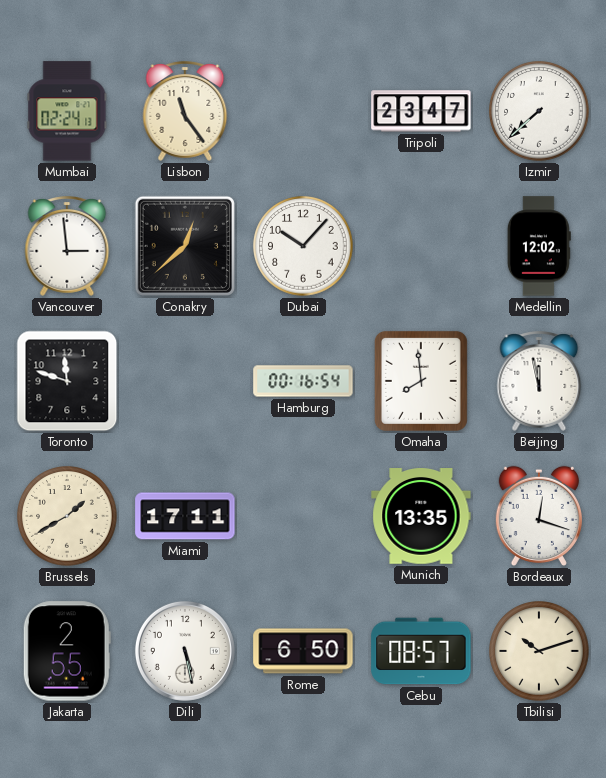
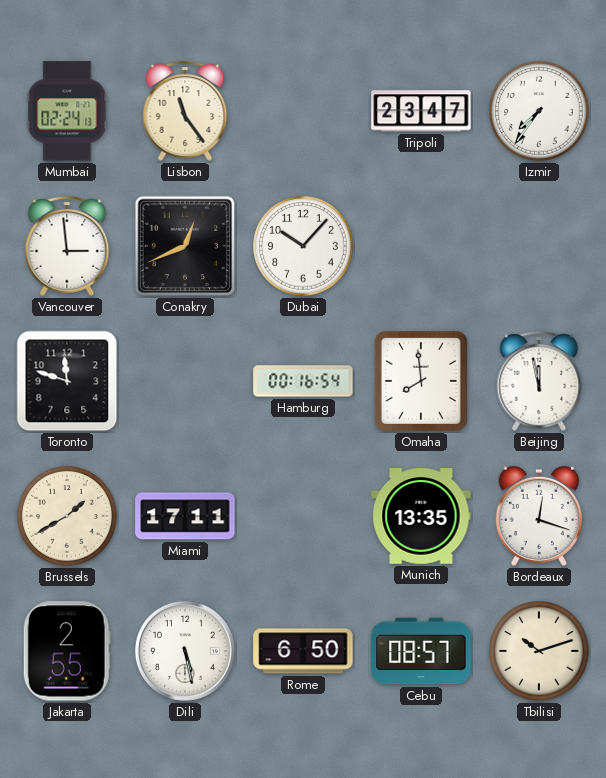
Izmir: 7:38 -> 7:36 (539, 111)
Conakry: 12:38 -> 12:41 (185, 246)
Medellin: 12:02 -> none (539, 246)
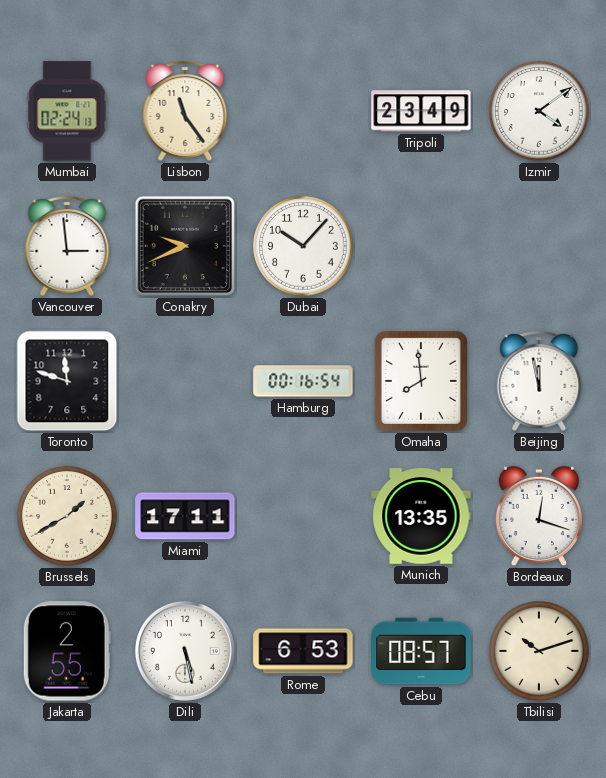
Tripoli: 23:47 -> 23:49 (421, 111)
Izmir: 7:36 -> 4:09 (539, 111)
Conakry: 12:41 -> 9:41 (185, 246)
Rome: 6:50 -> 6:53 (303, 651)
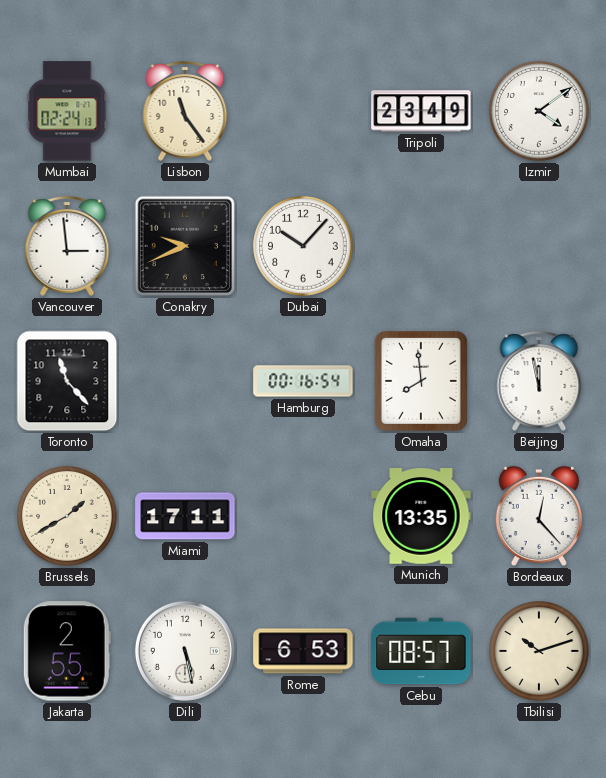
Toronto: 11:48 -> 11:23 (67, 381)
Bordeaux: 12:18 -> 12:23 (539, 516)
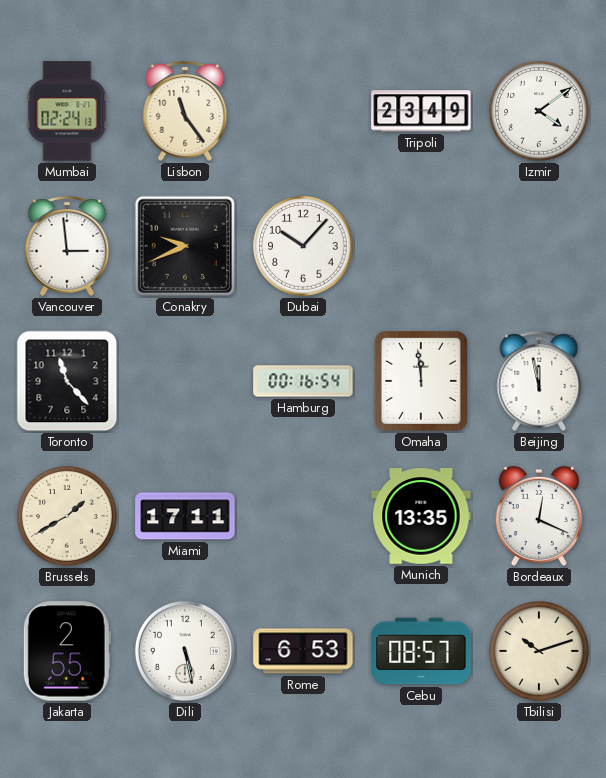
Omaha: 7:59 -> 11:59 (421, 381)
Bordeaux: 12:23 -> 12:19 (539, 516)
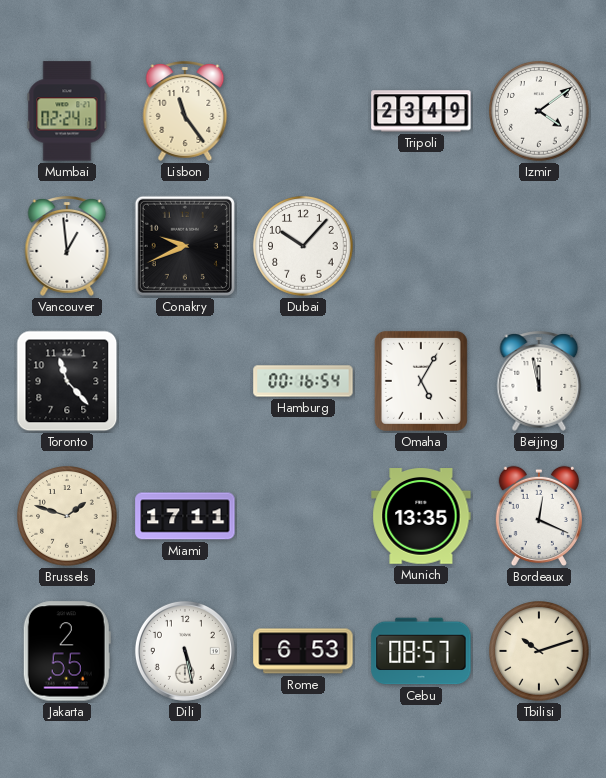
Vancouver: 2:59 -> 12:59 (67, 247)
Omaha: 11:59 -> 5:05 (421, 381)
Brussels: 1:40 -> 1:48 (67, 516)
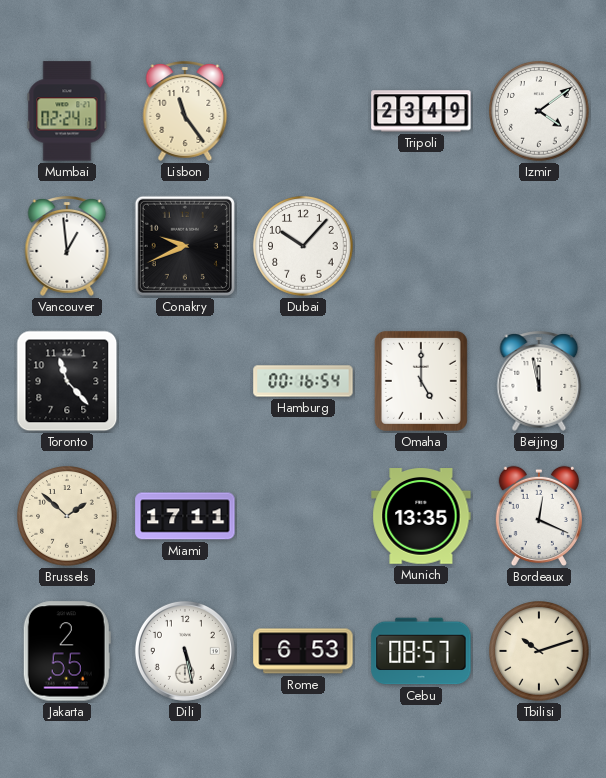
Omaha: 5:05 -> 5:00 (421, 381)
Brussels: 1:48 -> 1:52 (67, 516)
